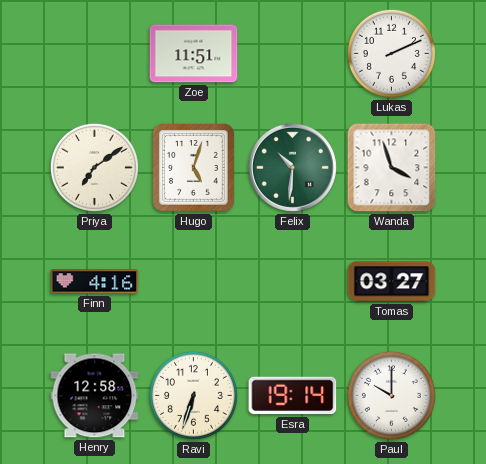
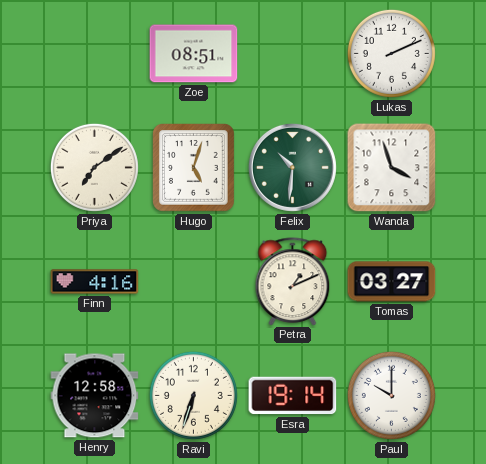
Zoe: 11:51 -> 08:51 (194, 54)
Petra: none -> 1:11 (293, 281)
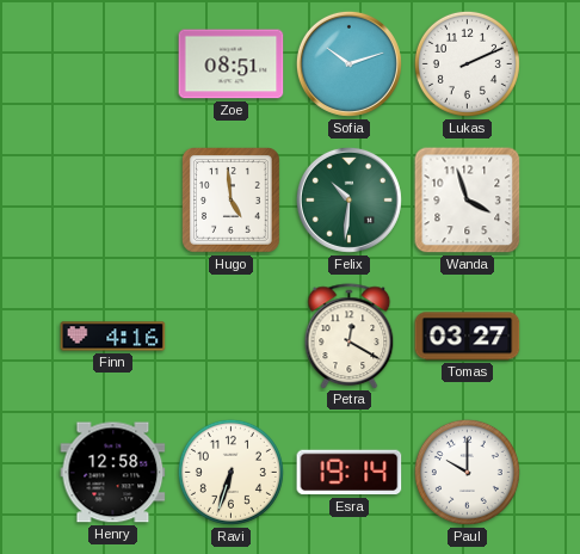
Sofia: none -> 10:12 (348, 63)
Priya: 7:09 -> none (94, 167)
Hugo: 5:03 -> 4:59 (232, 201)
Petra: 1:11 -> 12:20 (350, 336)
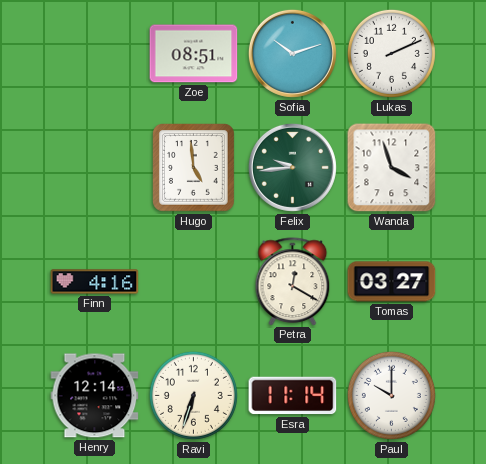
Felix: 10:31 -> 9:44 (292, 167)
Henry: 12:58 -> 12:14 (95, 396)
Esra: 19:14 -> 11:14 (293, 396)
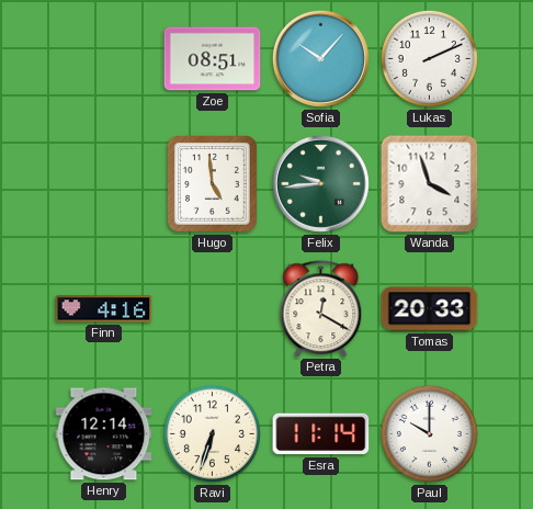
Sofia: 10:12 -> 10:07 (320, 58)
Tomas: 03:27 -> 20:33 (430, 309)
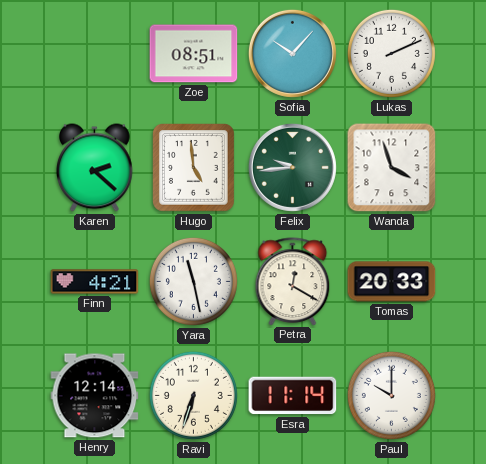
Karen: none -> 2:22 (95, 168)
Finn: 4:16 -> 4:21 (95, 282)
Yara: none -> 11:28 (193, 281)
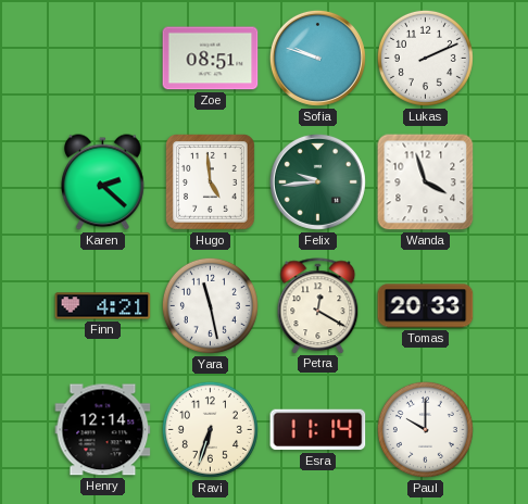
Sofia: 10:07 -> 9:48 (317, 58)
